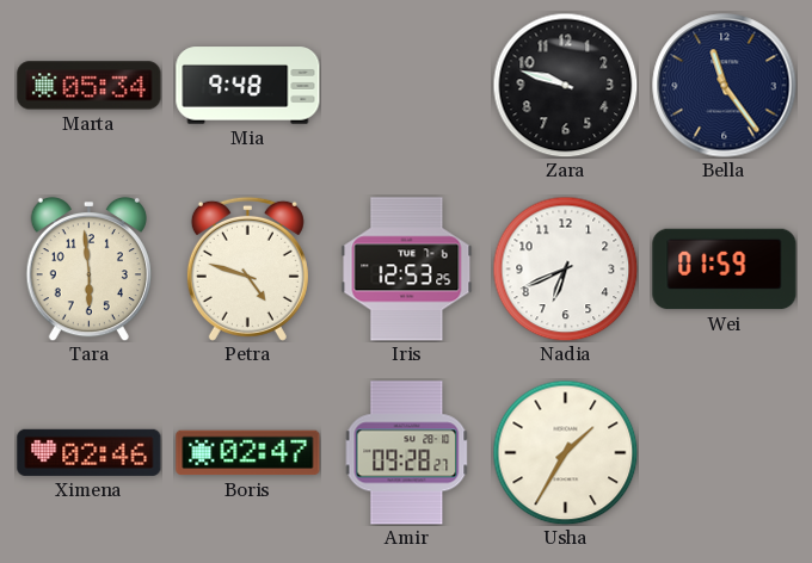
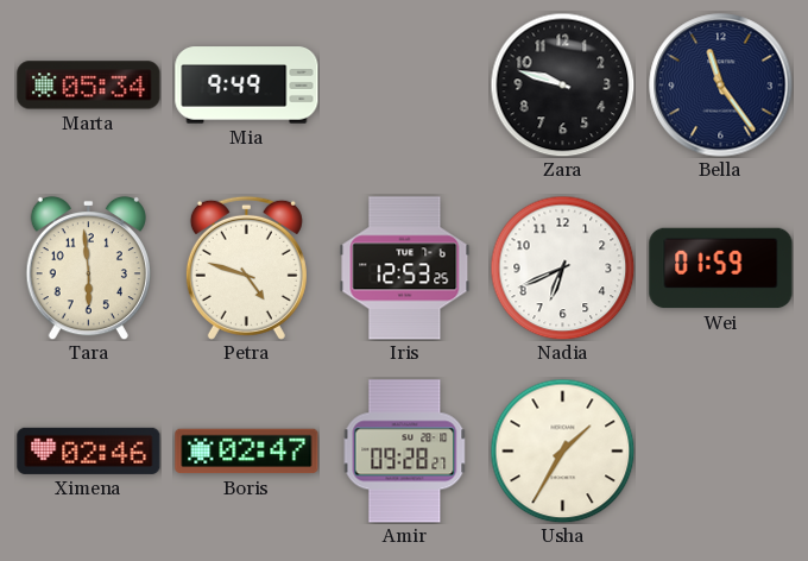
Mia: 9:48 -> 9:49 (247, 86)
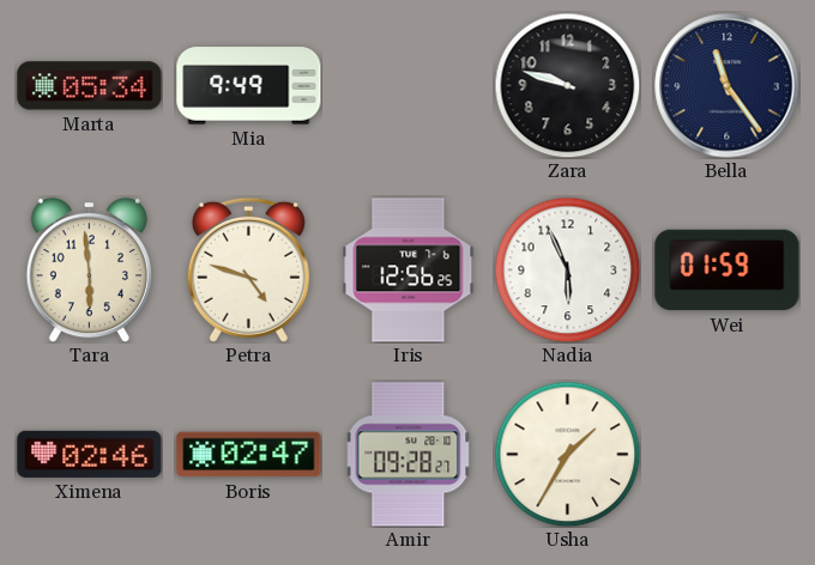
Iris: 12:53 -> 12:56 (409, 271)
Nadia: 6:41 -> 5:56 (567, 269)
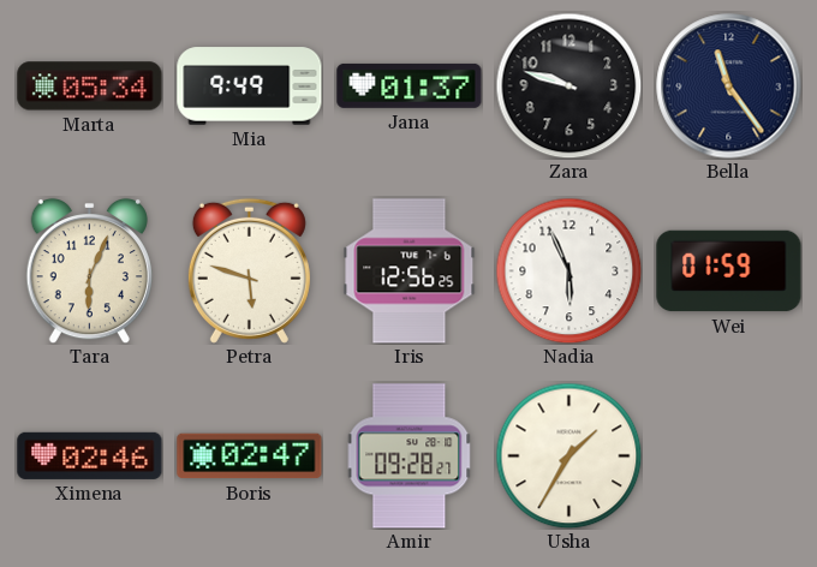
Jana: none -> 01:37 (410, 85)
Tara: 5:59 -> 6:04 (89, 270)
Petra: 4:48 -> 5:48 (249, 270)
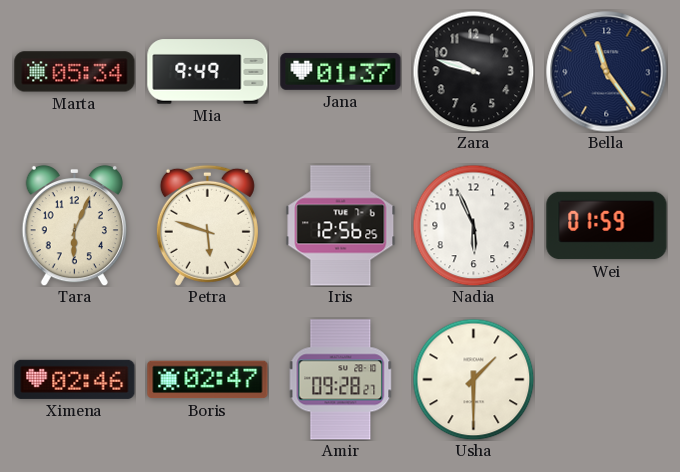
Usha: 1:35 -> 1:30 (473, 379)
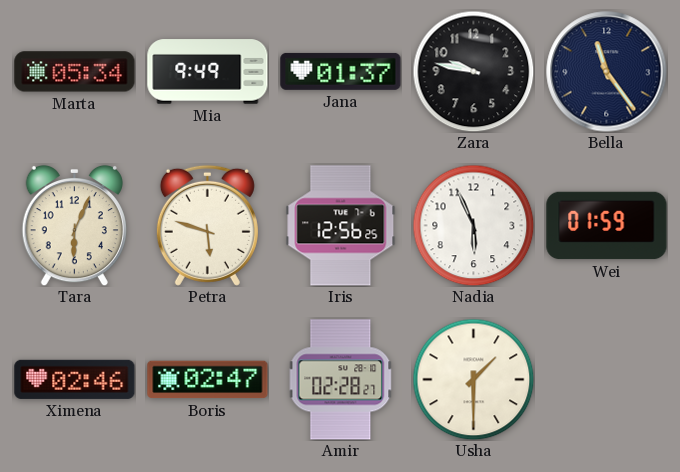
Zara: 9:48 -> 9:47 (473, 71)
Amir: 09:28 -> 02:28 (341, 380)
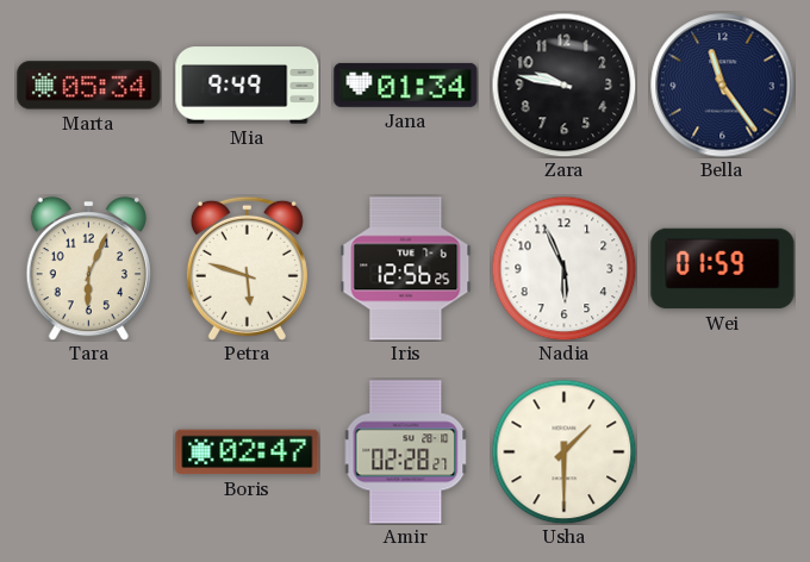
Jana: 01:37 -> 01:34 (406, 85)
Ximena: 02:46 -> none (75, 379)
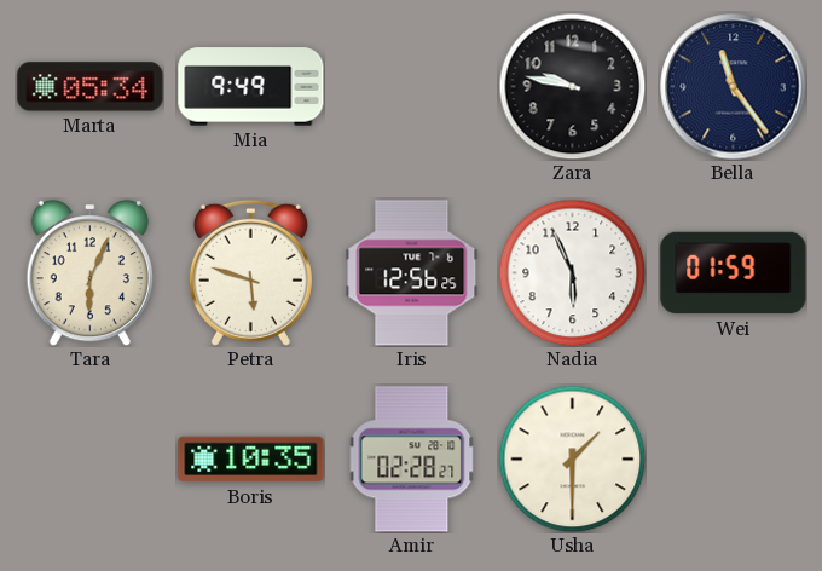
Jana: 01:34 -> none (406, 85)
Boris: 02:47 -> 10:35 (251, 460)
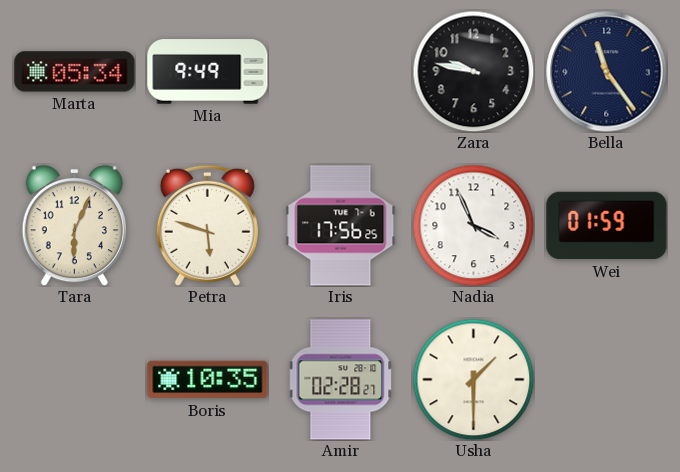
Iris: 12:56 -> 17:56 (341, 226)
Nadia: 5:56 -> 3:56 (473, 225)
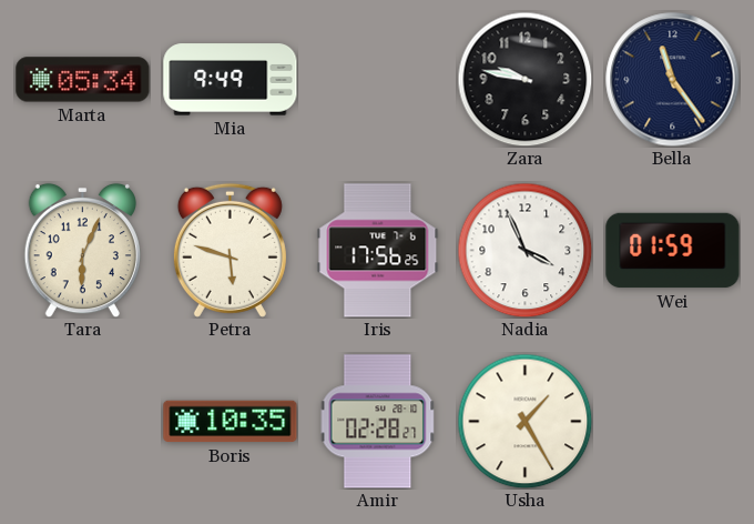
Usha: 1:30 -> 1:25 (524, 421)
